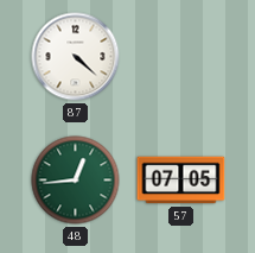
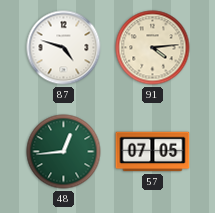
87: 4:22 -> 4:48 (64, 48)
91: none -> 4:14 (153, 48)
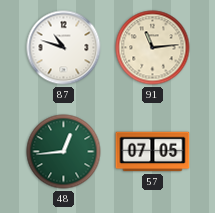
87: 4:48 -> 10:48 (64, 48)
91: 4:14 -> 11:14 (153, 48)
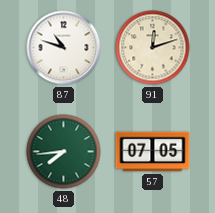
91: 11:14 -> 12:12 (153, 48)
48: 12:44 -> 7:44 (64, 152)
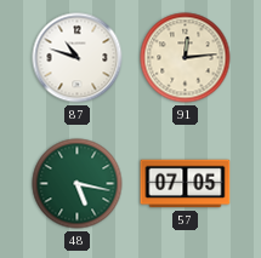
91: 12:12 -> 12:14 (186, 58)
48: 7:44 -> 5:17 (78, 184)
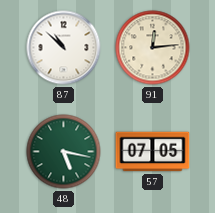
87: 10:48 -> 10:52 (64, 48)
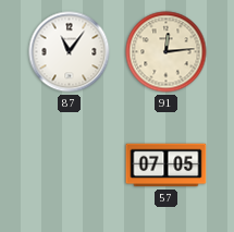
87: 10:52 -> 11:06 (70, 52)
48: 5:17 -> none (64, 152)
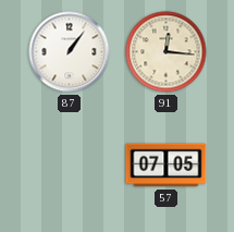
87: 11:06 -> 1:06 (70, 52)
91: 12:14 -> 12:16 (167, 52)
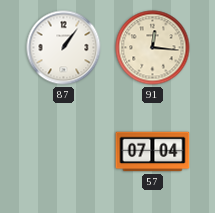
57: 07:05 -> 07:04 (153, 152)
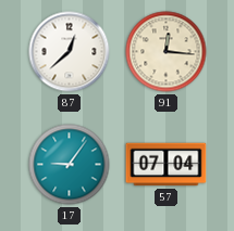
87: 1:06 -> 12:38 (70, 52)
17: none -> 9:06 (70, 165)
